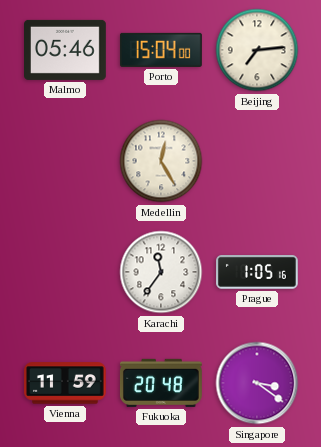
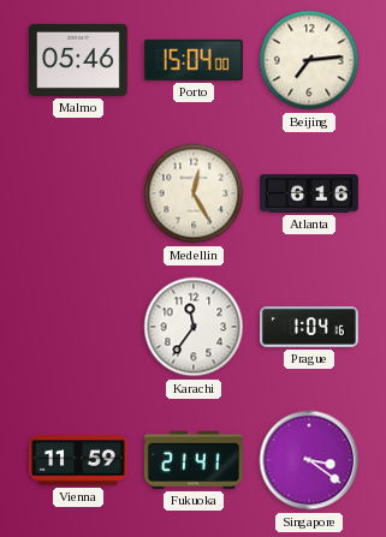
Atlanta: none -> 6:16 (310, 195)
Prague: 1:05 -> 1:04 (310, 327)
Fukuoka: 20:48 -> 21:41 (194, 460)
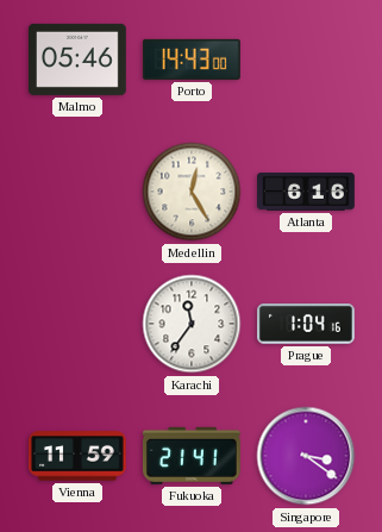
Porto: 15:04 -> 14:43 (192, 60)
Beijing: 7:14 -> none (309, 60)
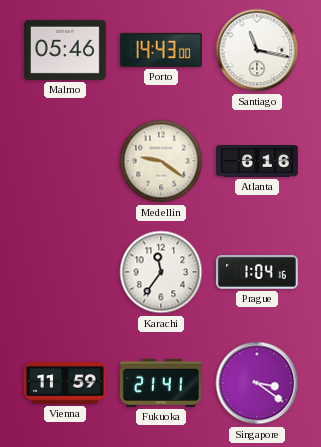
Santiago: none -> 11:17 (257, 50)
Medellin: 12:25 -> 9:21 (161, 161)
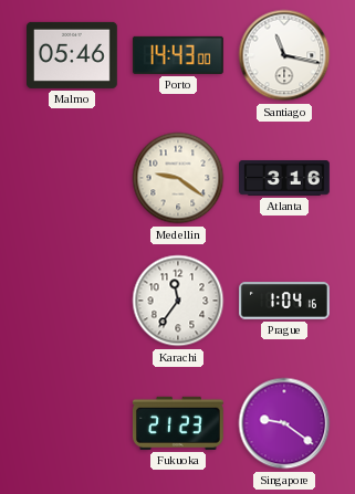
Atlanta: 6:16 -> 3:16 (285, 179)
Vienna: 11:59 -> none (66, 383)
Fukuoka: 21:41 -> 21:23 (178, 423)
Singapore: 3:21 -> 9:21 (284, 423)
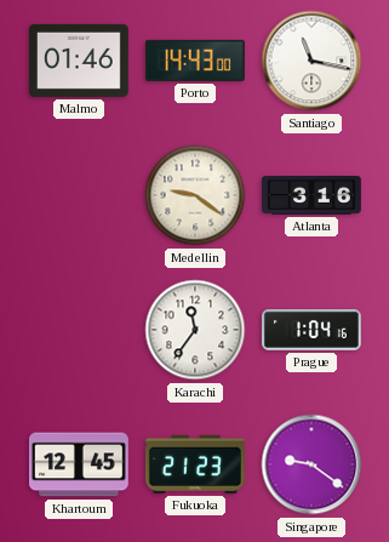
Malmo: 05:46 -> 01:46 (80, 61)
Khartoum: none -> 12:45 (79, 464)
